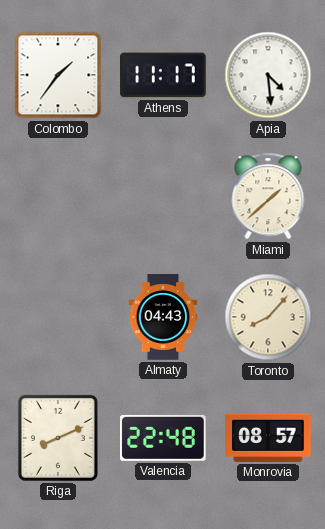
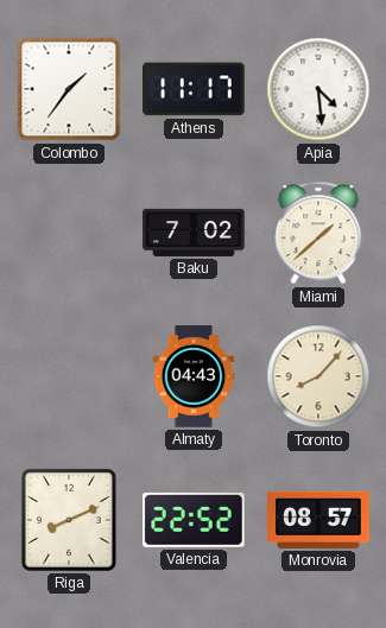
Baku: none -> 7:02 (194, 233)
Valencia: 22:48 -> 22:52 (195, 520)
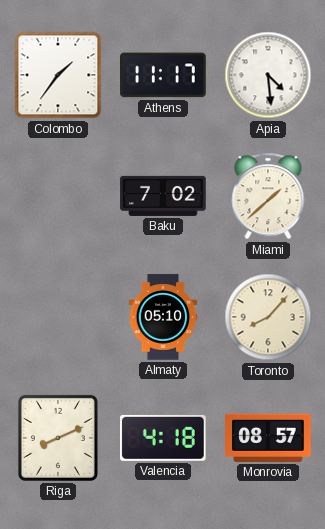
Almaty: 04:43 -> 05:10 (163, 317)
Valencia: 22:52 -> 4:18 (164, 438)
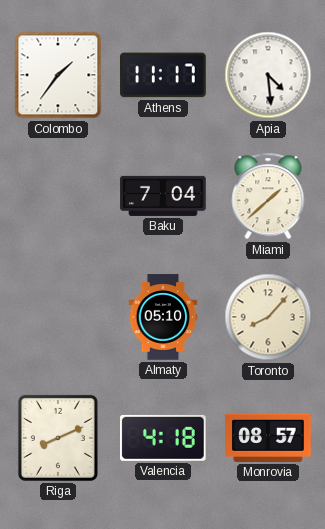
Baku: 7:02 -> 7:04 (163, 196)
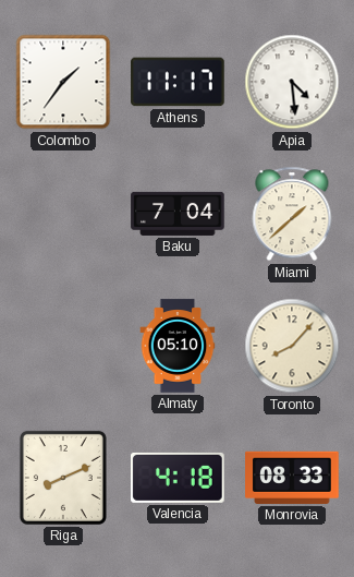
Monrovia: 08:57 -> 08:33 (292, 478)
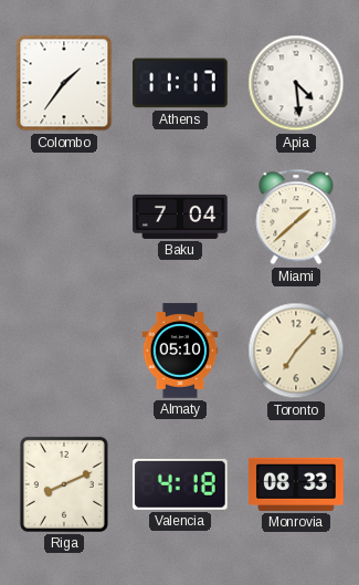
Toronto: 8:07 -> 7:07 (296, 351)
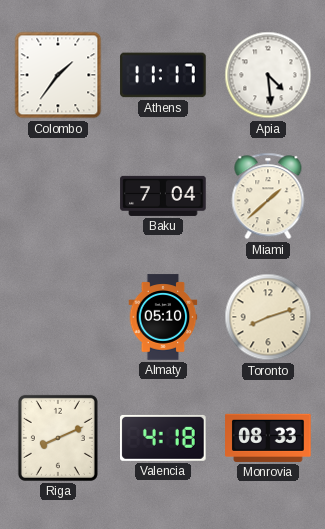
Toronto: 7:07 -> 8:12 (268, 317)
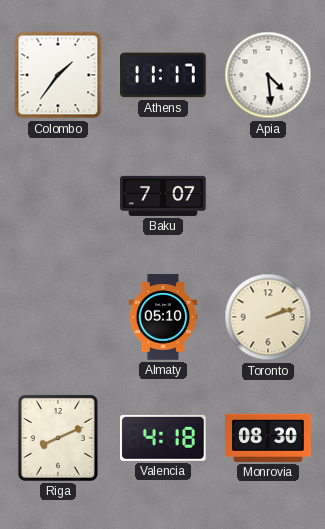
Baku: 7:04 -> 7:07 (163, 196)
Miami: 1:38 -> none (268, 196)
Toronto: 8:12 -> 2:12 (268, 317)
Monrovia: 08:33 -> 08:30 (268, 438)
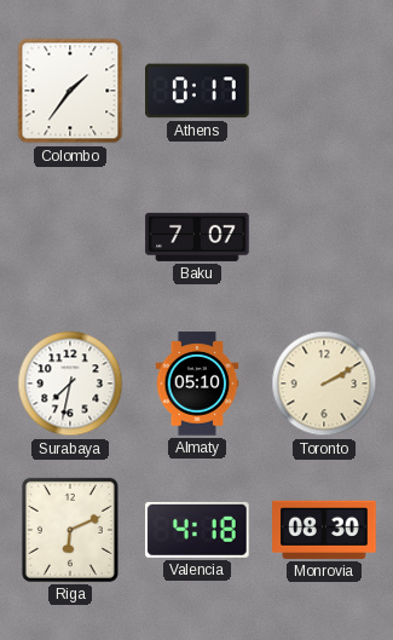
Athens: 11:17 -> 0:17 (197, 91)
Apia: 4:29 -> none (268, 75)
Surabaya: none -> 7:32 (70, 384)
Toronto: 2:12 -> 2:10 (324, 384)
Riga: 8:11 -> 6:11 (70, 530)
